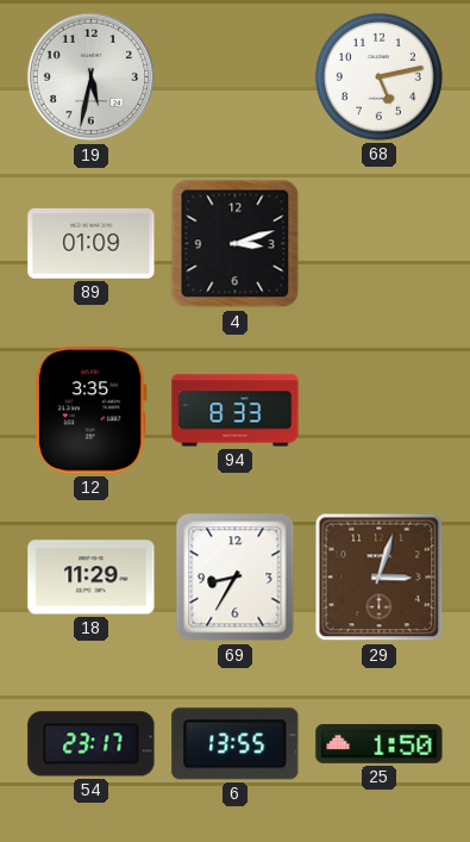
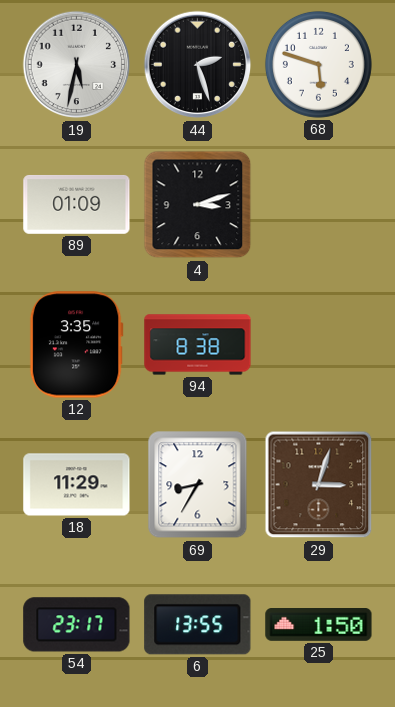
44: none -> 2:27 (198, 65)
68: 5:13 -> 5:48 (318, 64)
94: 8:33 -> 8:38 (198, 345)
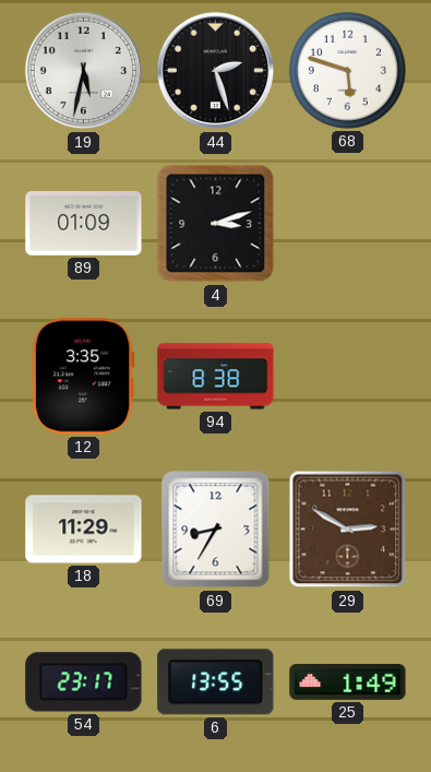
29: 3:03 -> 2:50 (348, 530)
25: 1:50 -> 1:49 (348, 682)
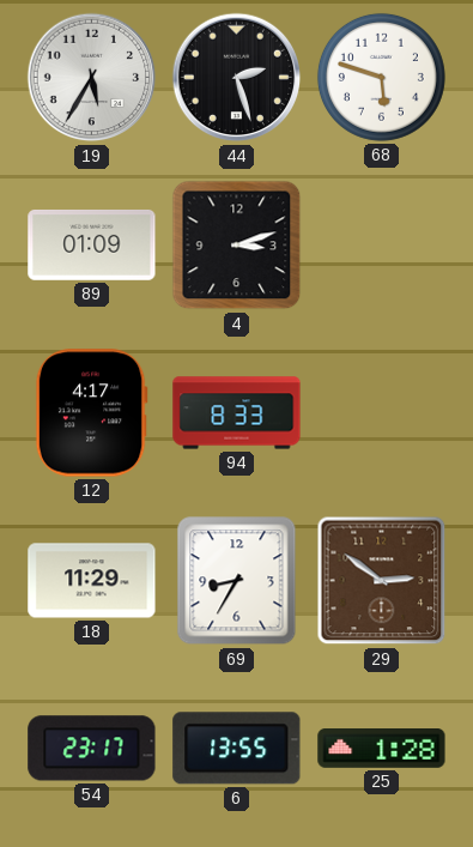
19: 5:32 -> 5:35 (92, 78)
12: 3:35 -> 4:17 (91, 413)
94: 8:38 -> 8:33 (237, 413)
29: 2:50 -> 2:51 (382, 581)
25: 1:49 -> 1:28 (382, 749)
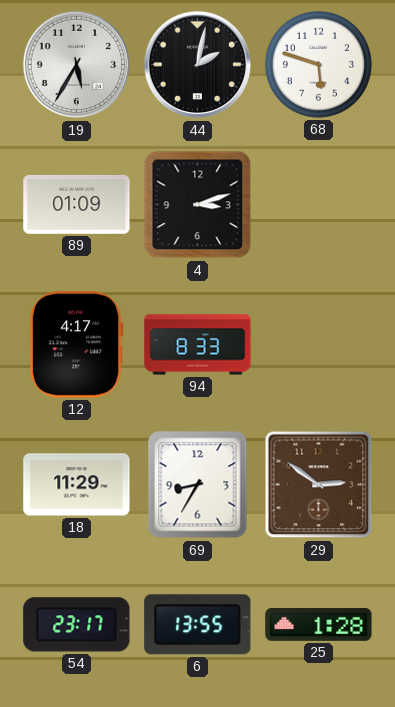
44: 2:27 -> 2:02 (198, 65)
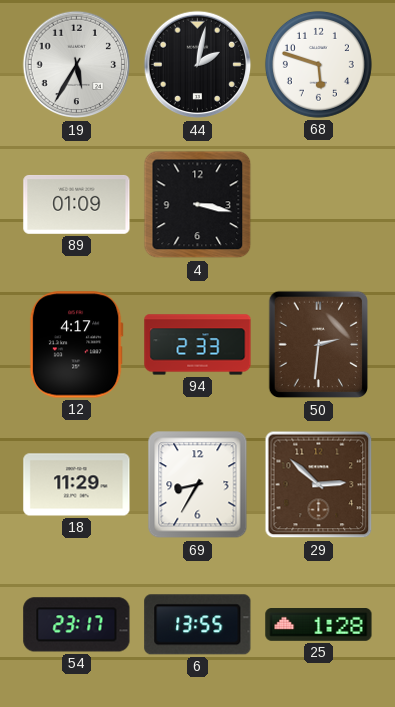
4: 3:12 -> 3:17 (198, 205)
94: 8:33 -> 2:33 (198, 345)
50: none -> 2:31 (319, 345)
29: 2:51 -> 2:52 (319, 485)
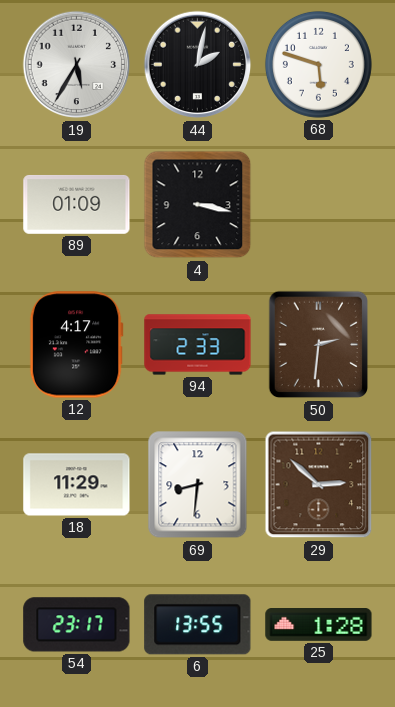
69: 8:35 -> 8:31 (198, 485)
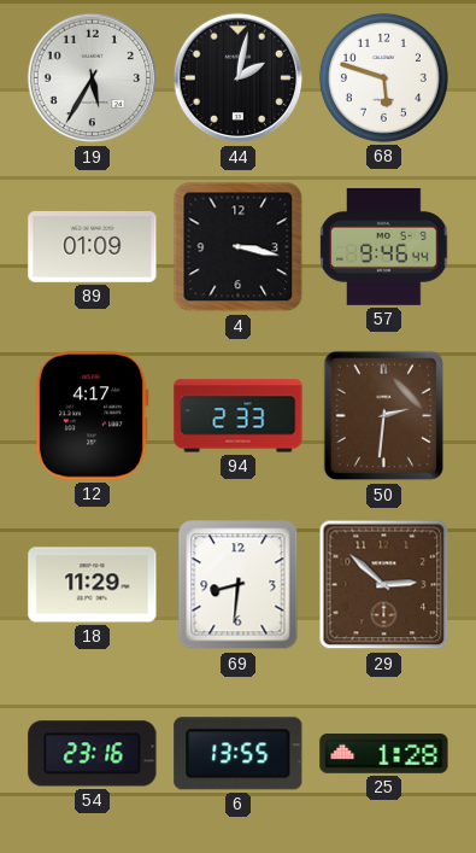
57: none -> 9:46 (384, 246)
54: 23:17 -> 23:16 (93, 754)
